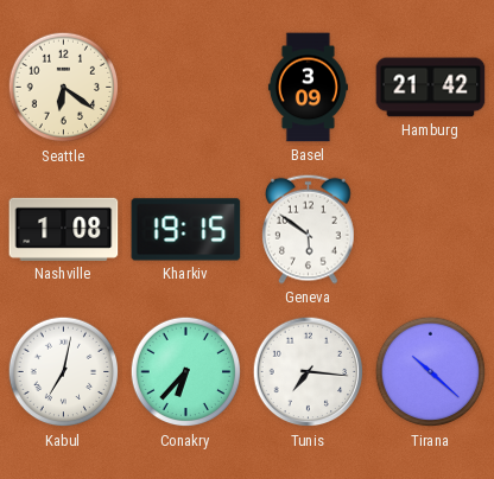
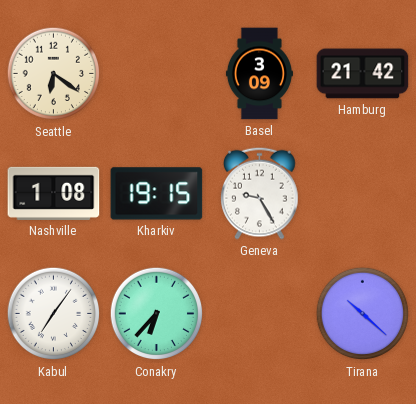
Geneva: 5:51 -> 9:25 (260, 193)
Kabul: 7:02 -> 7:06 (54, 314)
Tunis: 7:16 -> none (309, 372)
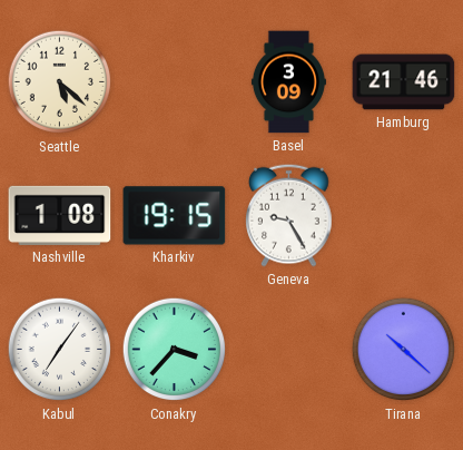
Seattle: 6:21 -> 5:22 (60, 82)
Hamburg: 21:42 -> 21:46 (404, 82)
Conakry: 6:37 -> 3:37 (175, 350)
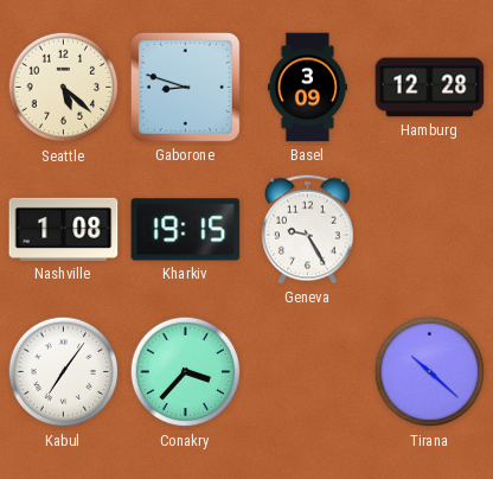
Gaborone: none -> 8:48 (185, 87)
Hamburg: 21:46 -> 12:28 (430, 88)
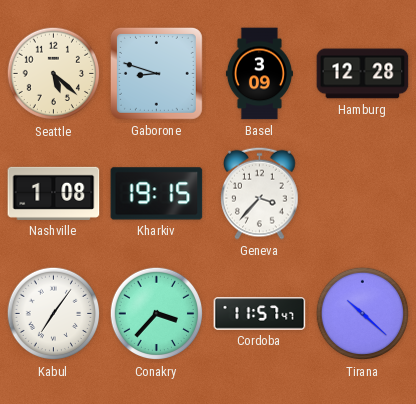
Geneva: 9:25 -> 3:37 (260, 193)
Cordoba: none -> 11:57 (260, 314)
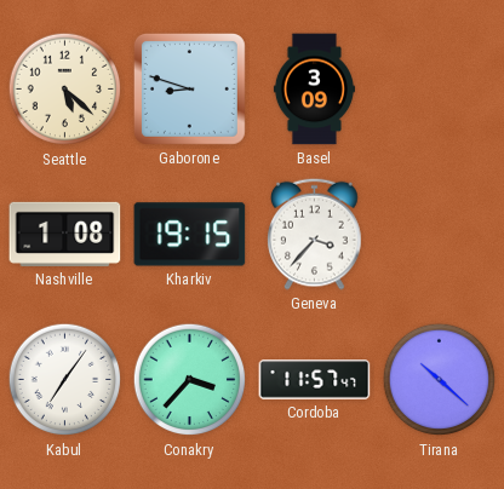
Hamburg: 12:28 -> none (363, 74)
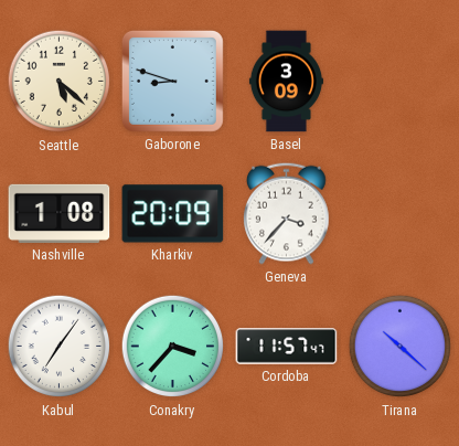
Kharkiv: 19:15 -> 20:09 (173, 214)
